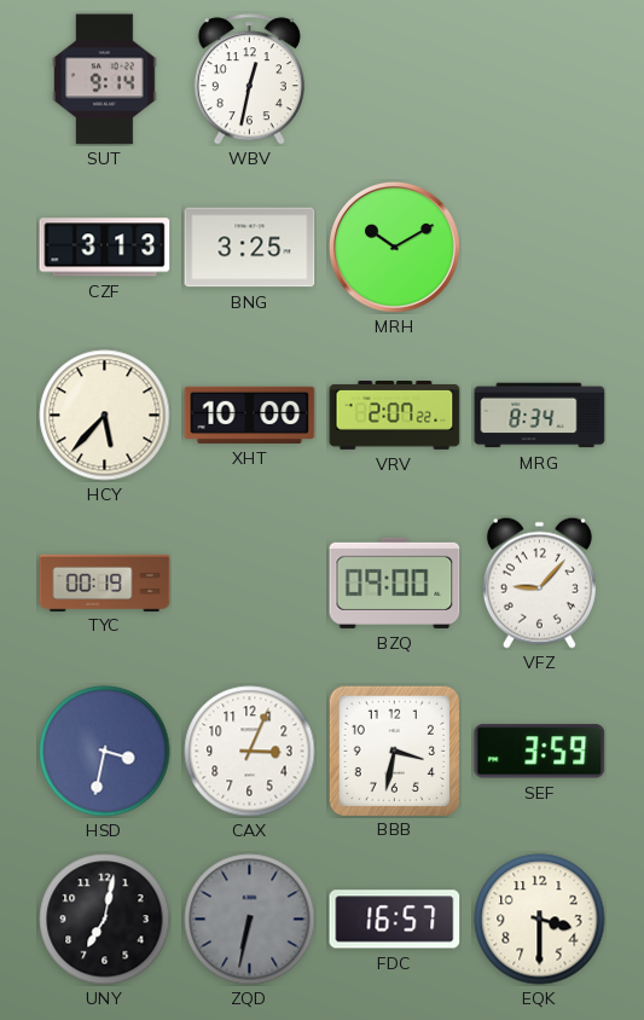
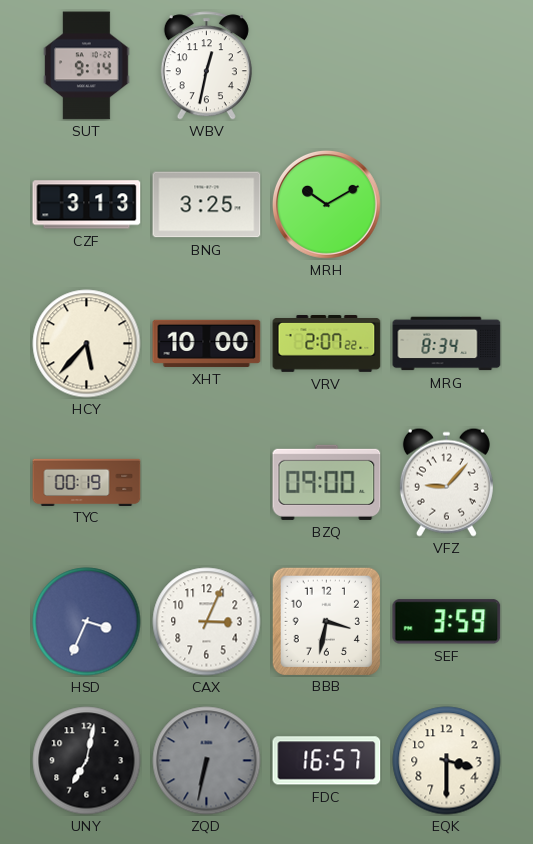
HSD: 3:32 -> 3:34 (87, 622)
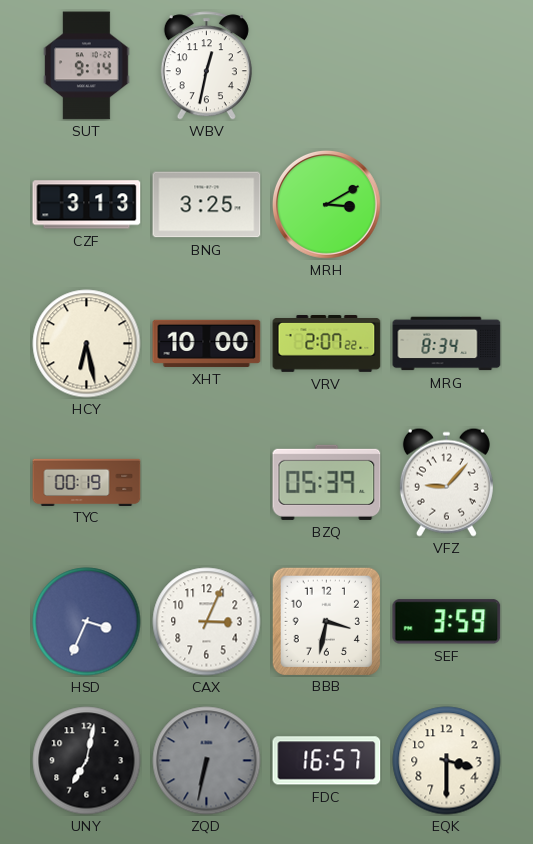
MRH: 10:10 -> 3:10 (326, 204)
HCY: 5:37 -> 6:28 (87, 344)
BZQ: 09:00 -> 05:39 (327, 482)
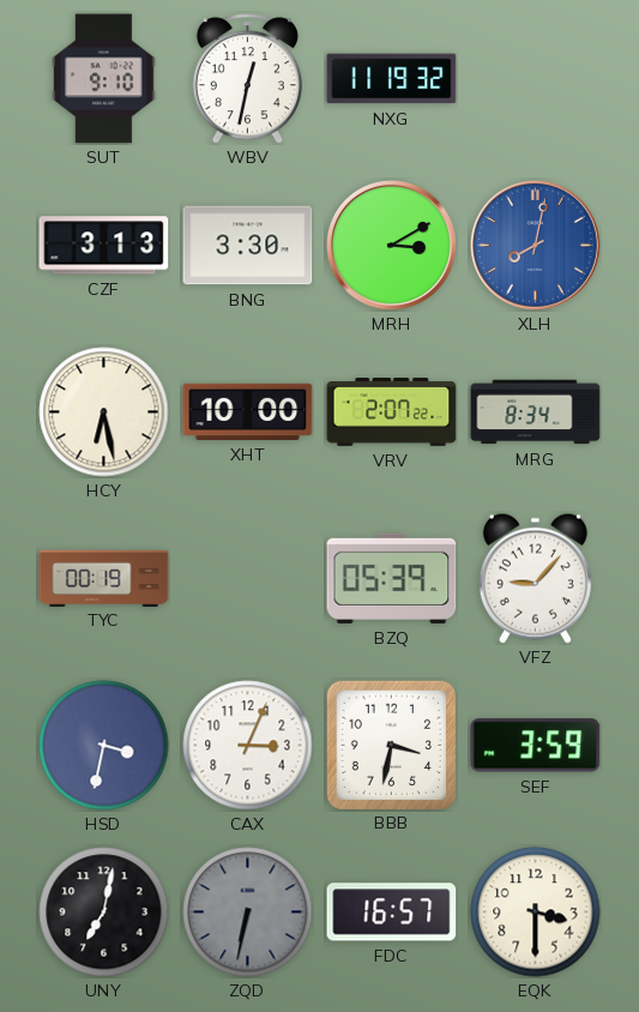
SUT: 9:14 -> 9:10 (104, 79)
NXG: none -> 11:19 (392, 79)
BNG: 3:25 -> 3:30 (248, 246)
XLH: none -> 8:02 (535, 245)
HSD: 3:34 -> 3:32 (104, 746)
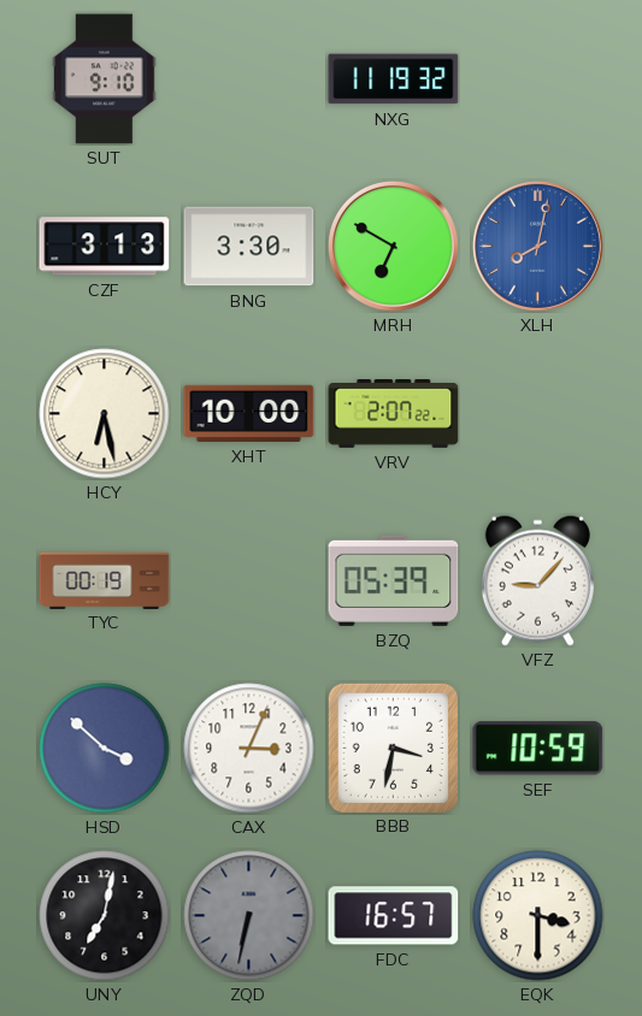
WBV: 12:32 -> none (247, 79)
MRH: 3:10 -> 6:50 (393, 246)
MRG: 8:34 -> none (536, 412)
HSD: 3:32 -> 3:52 (105, 749)
SEF: 3:59 -> 10:59 (538, 749)
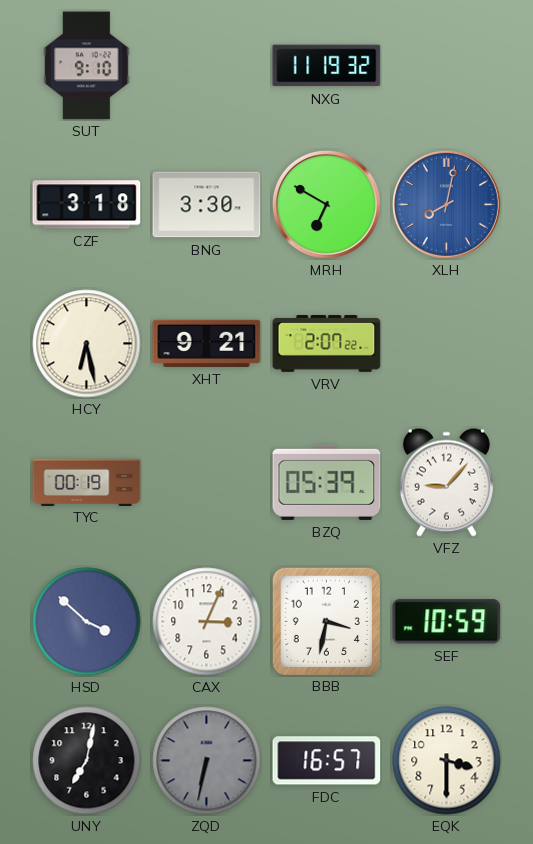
CZF: 3:13 -> 3:18 (87, 205)
XHT: 10:00 -> 9:21 (207, 343)
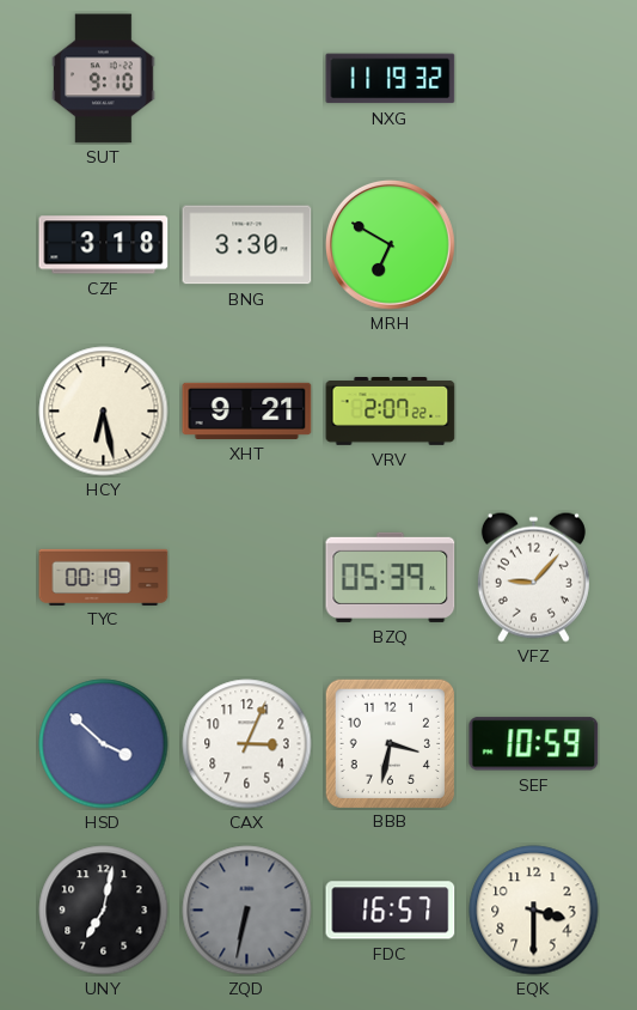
XLH: 8:02 -> none (446, 204)
